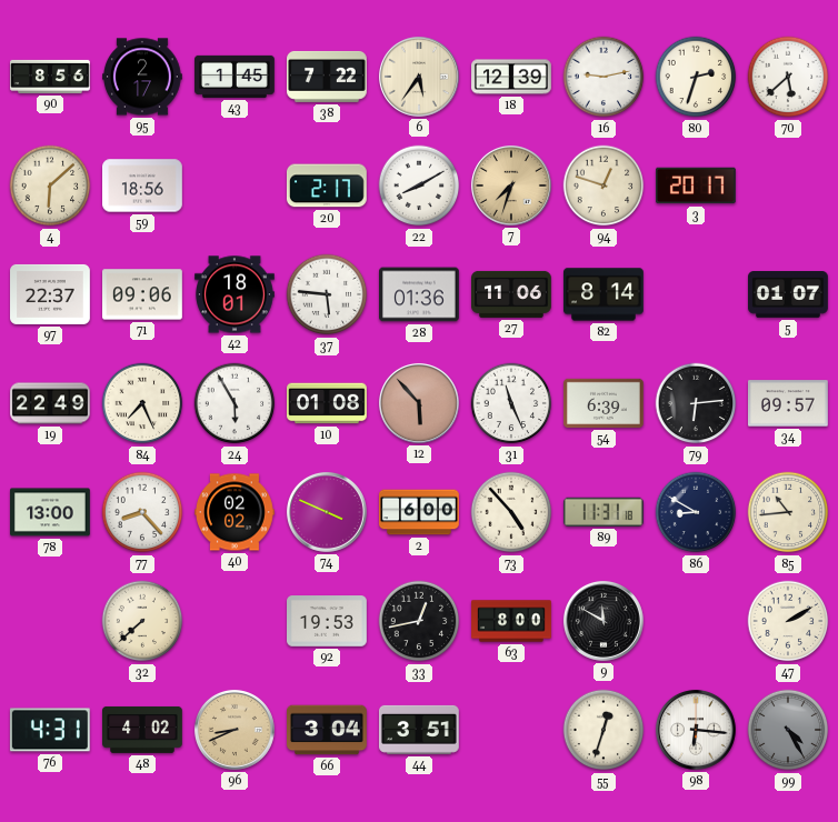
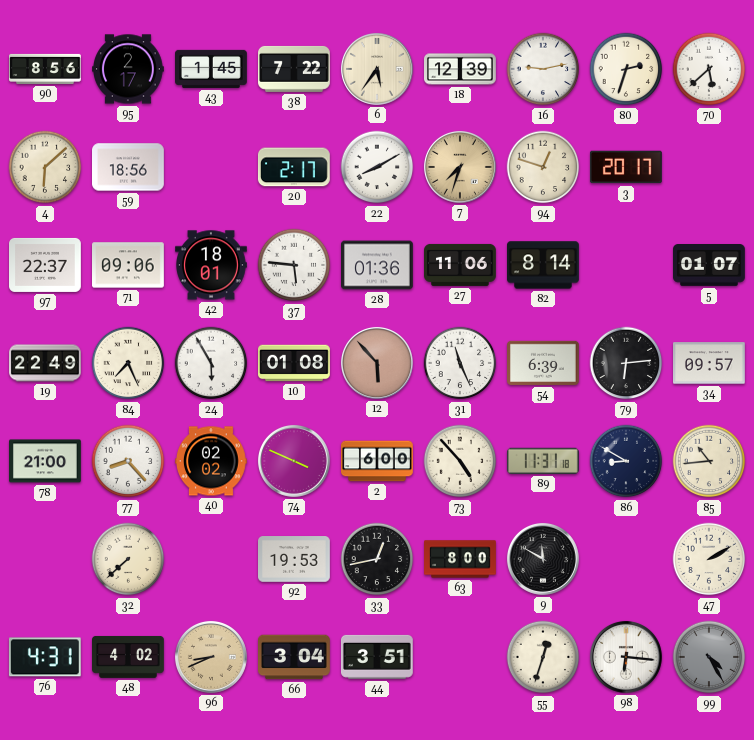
78: 13:00 -> 21:00 (46, 461)
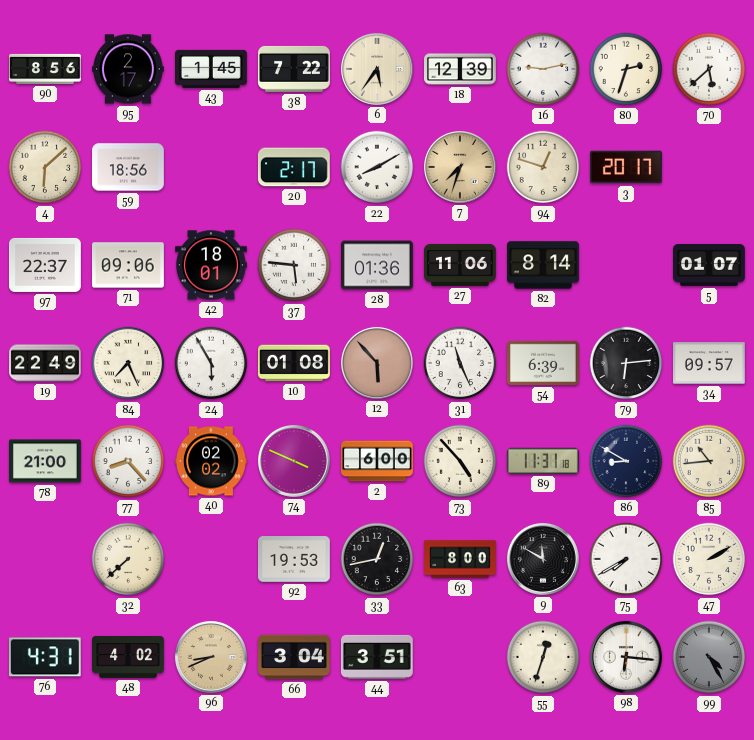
75: none -> 7:40 (626, 559)
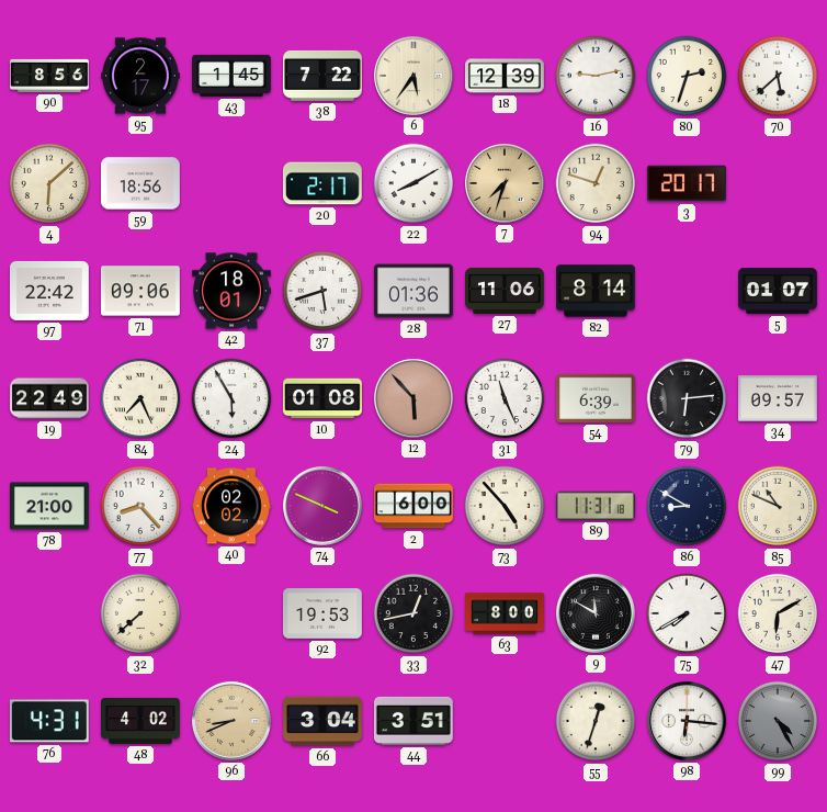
97: 22:37 -> 22:42 (50, 291)
37: 5:46 -> 5:42 (322, 291)
85: 10:44 -> 10:49 (778, 506)
47: 2:10 -> 6:10 (778, 613)
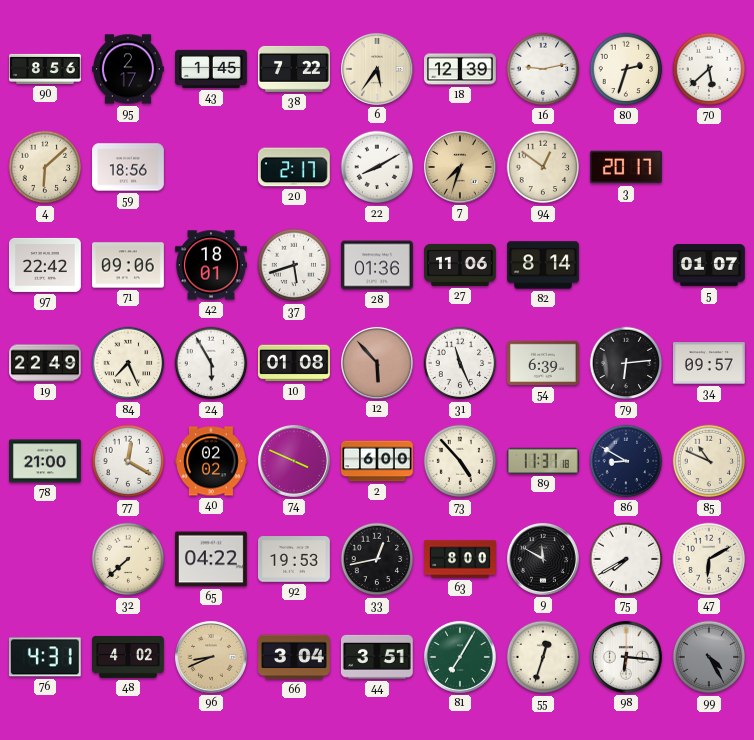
94: 12:48 -> 12:51 (543, 167)
77: 8:23 -> 12:20 (128, 461)
65: none -> 04:22 (212, 559)
81: none -> 7:05 (460, 657)
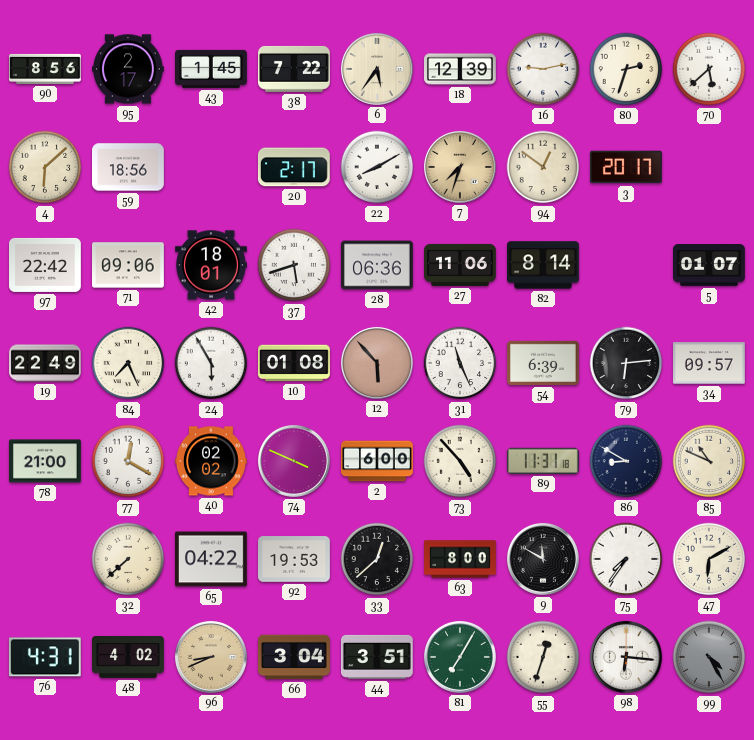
28: 01:36 -> 06:36 (378, 265)
33: 12:43 -> 12:38 (377, 559)
75: 7:40 -> 7:36 (626, 559)
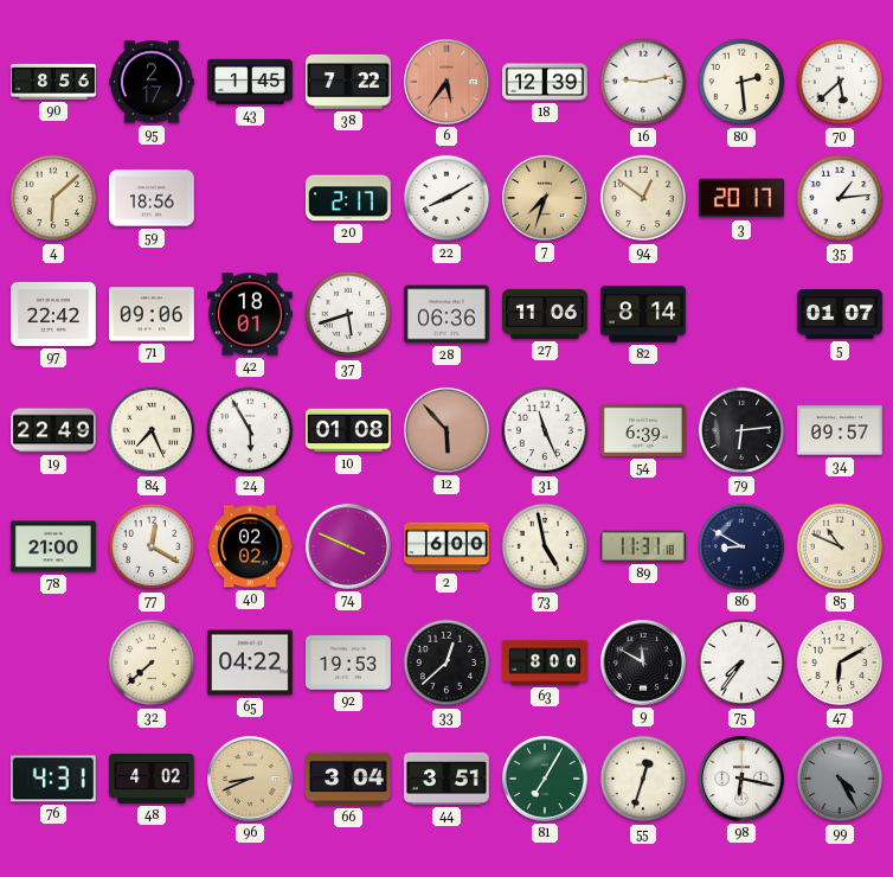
6 dial: cream -> salmon (446, 82)
80: 2:33 -> 2:29 (741, 82)
35: none -> 1:14 (840, 198)
73: 4:53 -> 4:58 (545, 546)
98: 6:16 -> 6:17 (741, 779)
